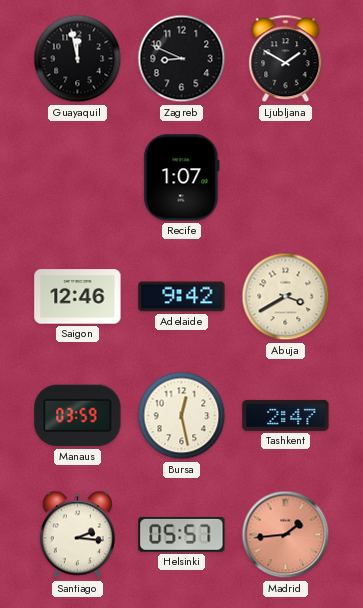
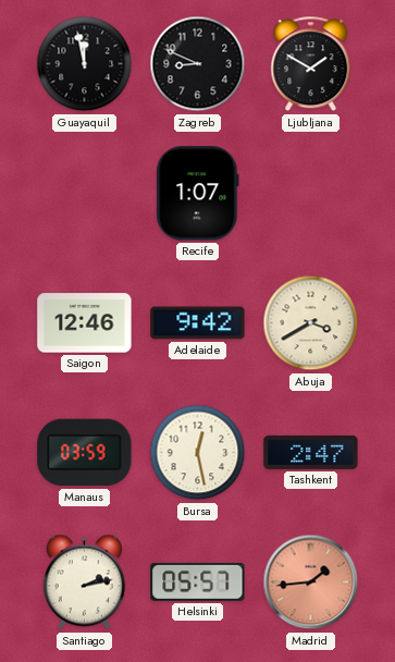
Santiago: 2:16 -> 2:13 (84, 583)
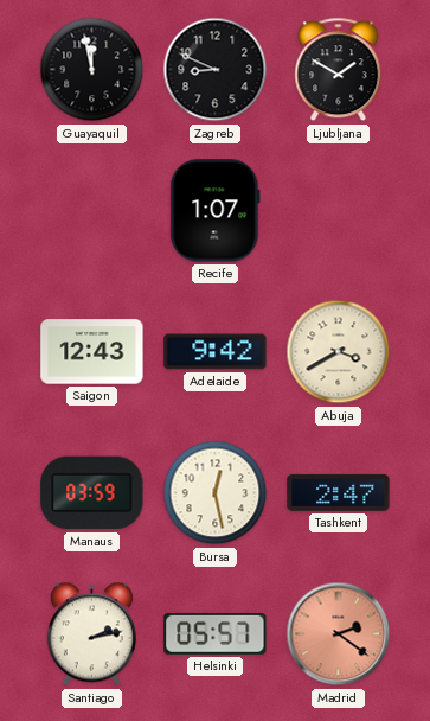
Saigon: 12:46 -> 12:43 (92, 352)
Madrid: 1:44 -> 2:21 (339, 634)
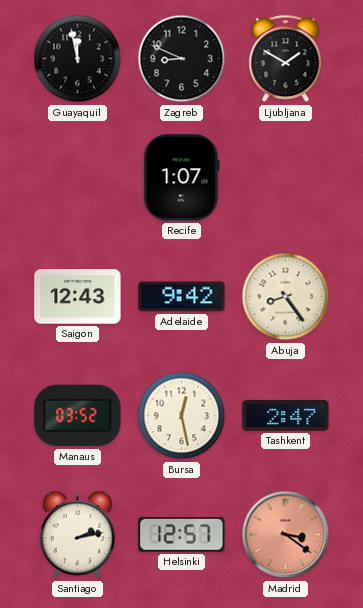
Abuja: 3:40 -> 8:24 (286, 297)
Manaus: 03:59 -> 03:52 (78, 416)
Helsinki: 05:57 -> 12:57 (182, 534)
Madrid: 2:21 -> 3:21 (286, 535)
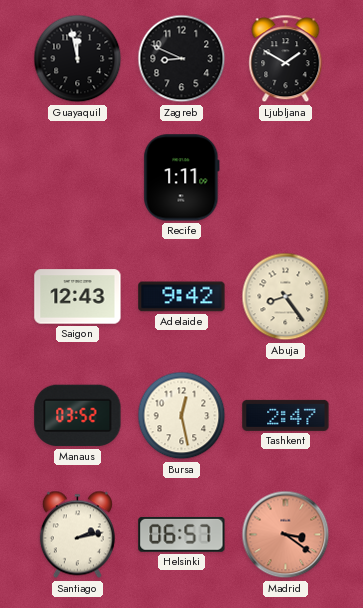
Recife: 1:07 -> 1:11 (182, 178)
Helsinki: 12:57 -> 06:57 (182, 534)
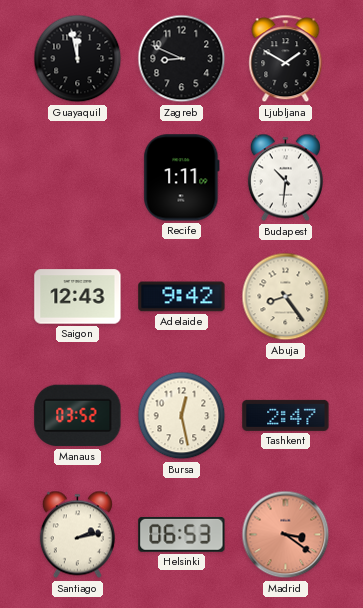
Budapest: none -> 10:31 (285, 178)
Helsinki: 06:57 -> 06:53 (182, 534)
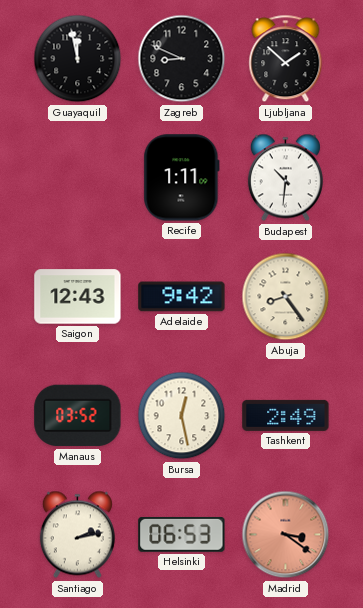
Ljubljana: 1:50 -> 1:52 (286, 59)
Tashkent: 2:47 -> 2:49 (286, 415)
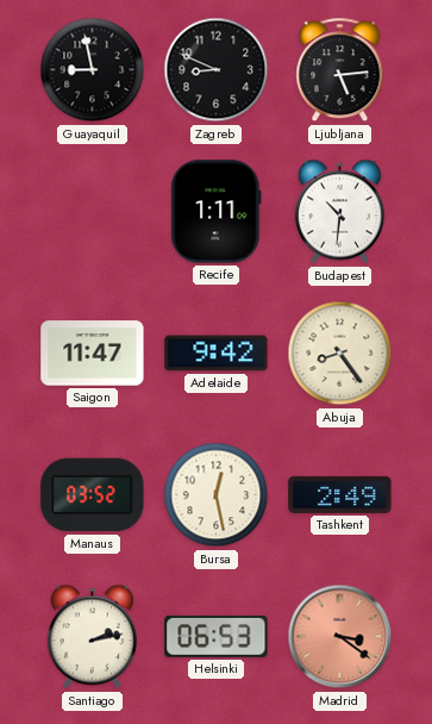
Guayaquil: 11:58 -> 8:58 (93, 70)
Ljubljana: 1:52 -> 5:14 (340, 70)
Saigon: 12:43 -> 11:47 (93, 354)
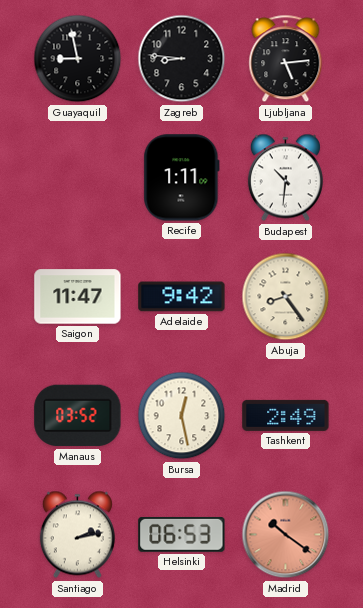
Zagreb: 8:49 -> 8:46 (182, 59)
Madrid: 3:21 -> 10:21 (286, 535)
